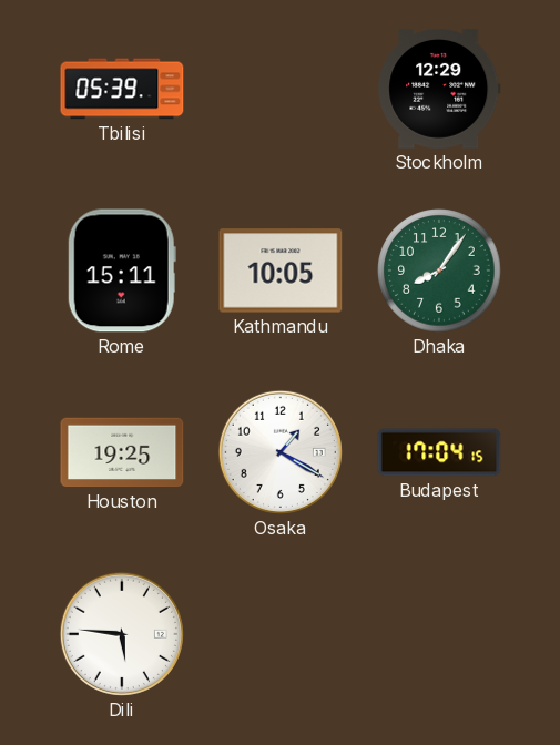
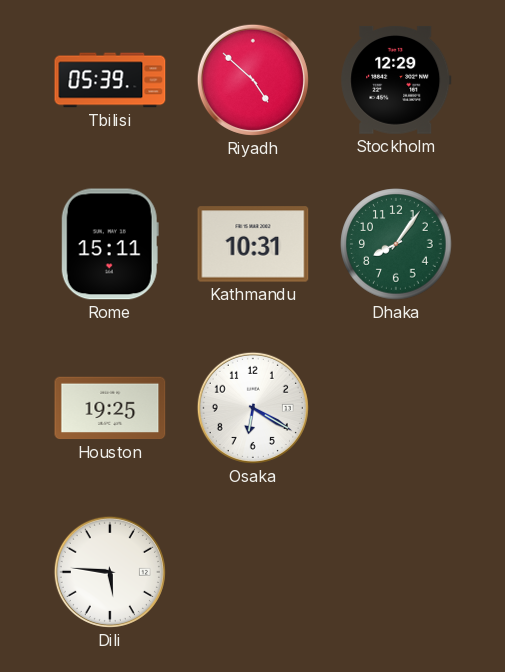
Riyadh: none -> 4:52 (253, 80)
Kathmandu: 10:05 -> 10:31 (253, 244)
Osaka: 1:20 -> 6:20 (253, 408)
Budapest: 17:04 -> none (439, 452)
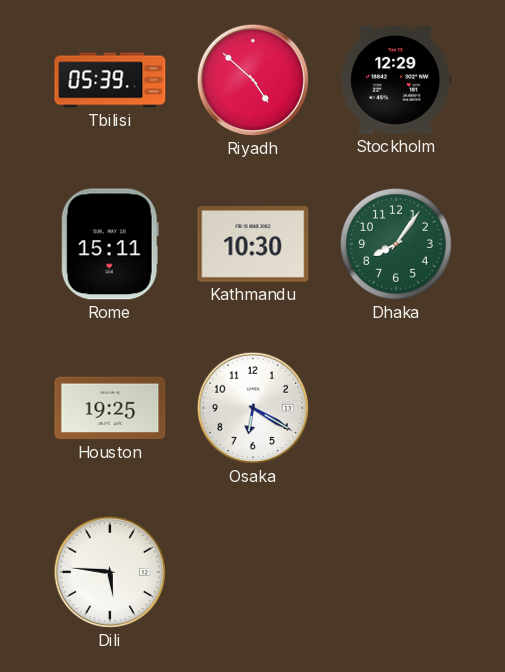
Kathmandu: 10:31 -> 10:30 (253, 244)
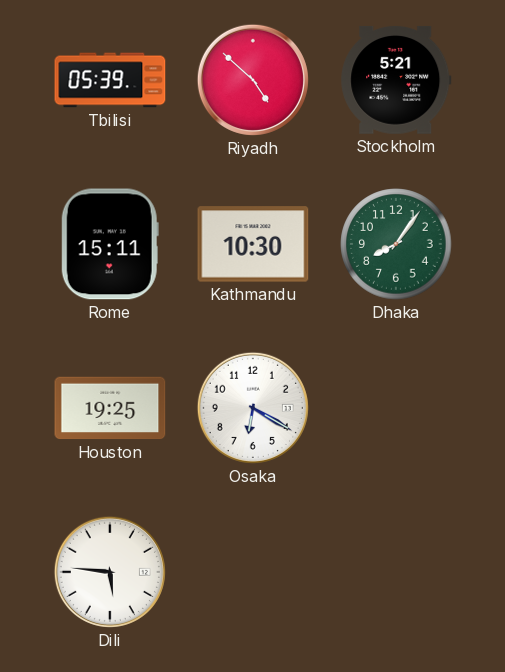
Stockholm: 12:29 -> 5:21 (396, 80)
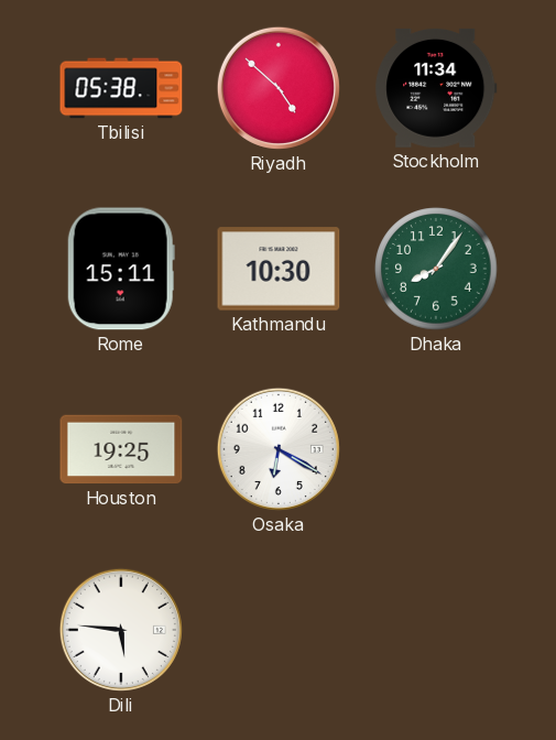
Tbilisi: 05:39 -> 05:38 (121, 88)
Stockholm: 5:21 -> 11:34 (436, 88)
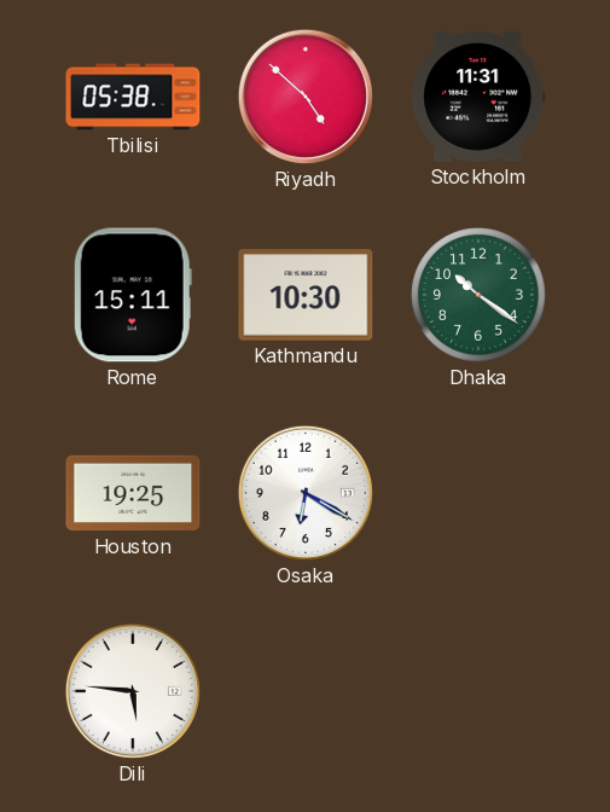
Stockholm: 11:34 -> 11:31 (478, 97)
Dhaka: 8:06 -> 10:21 (478, 295)
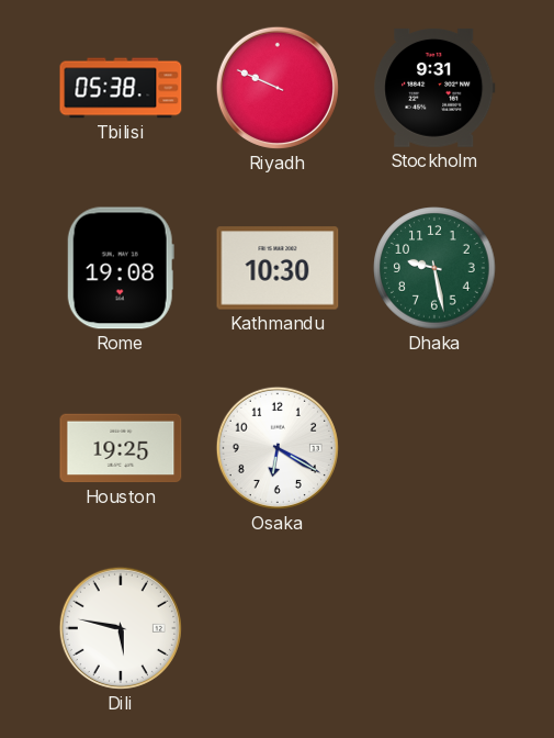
Riyadh: 4:52 -> 9:49 (278, 88)
Stockholm: 11:31 -> 9:31 (434, 88)
Rome: 15:11 -> 19:08 (121, 268)
Dhaka: 10:21 -> 9:28 (434, 268)
Dili: 5:46 -> 5:47 (121, 628)
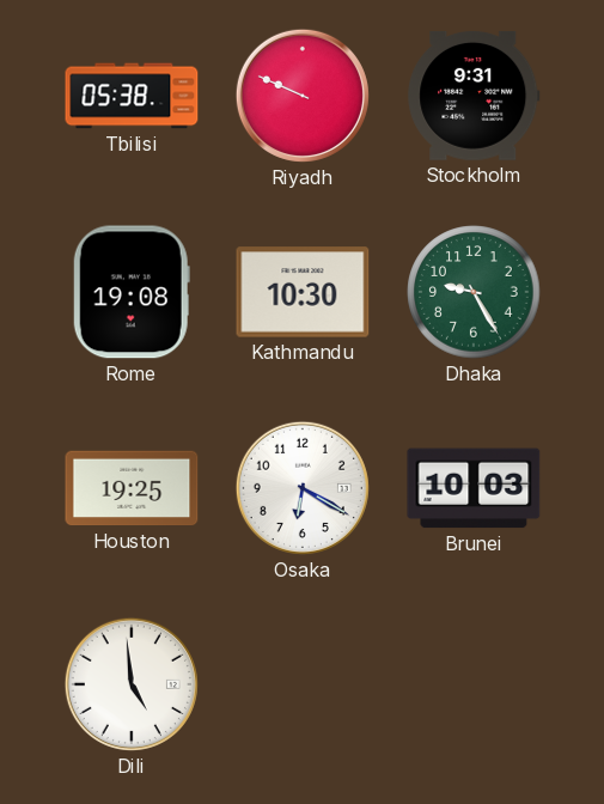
Dhaka: 9:28 -> 9:25 (474, 292)
Brunei: none -> 10:03 (474, 488)
Dili: 5:47 -> 4:59 (132, 684)
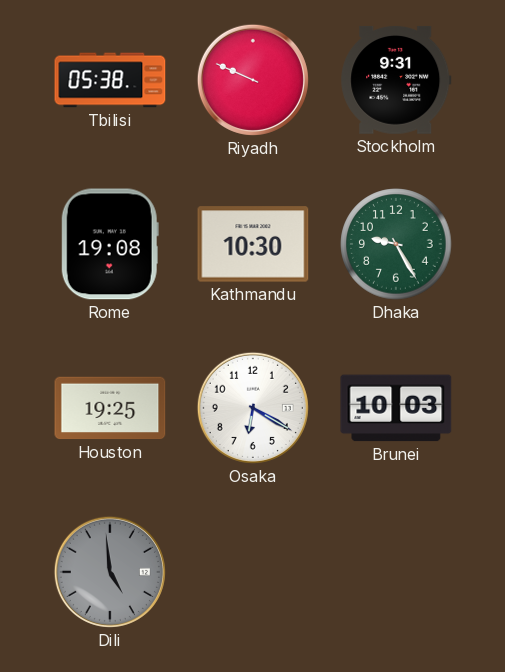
Dili dial: white -> grey (110, 572)
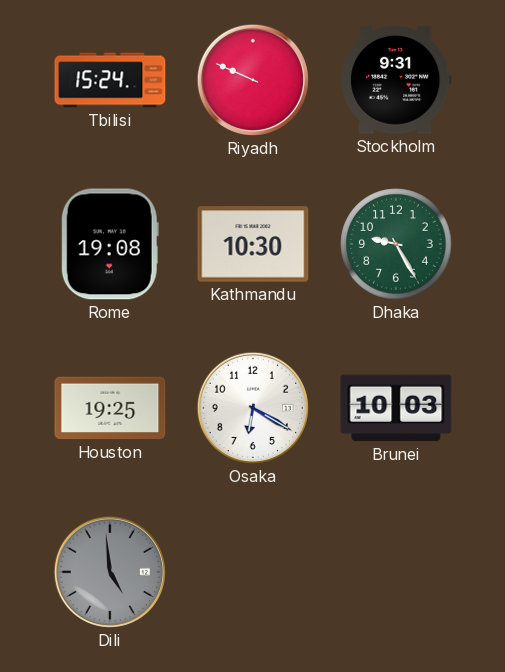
Tbilisi: 05:38 -> 15:24 (110, 80)
